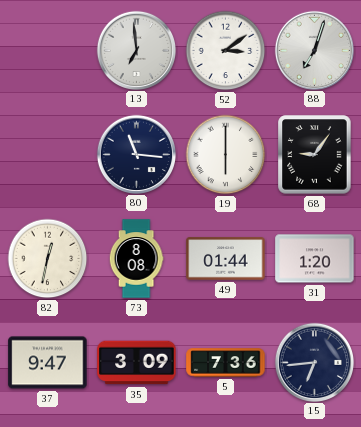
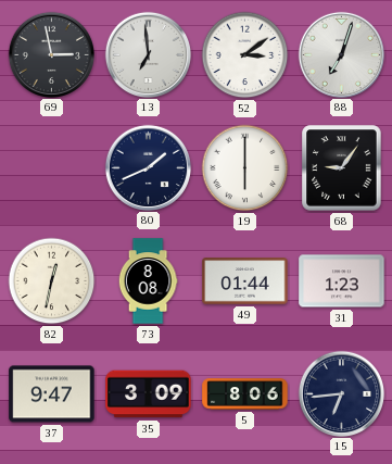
69: none -> 2:58 (51, 54)
80: 11:16 -> 1:41 (148, 167)
31: 1:20 -> 1:23 (342, 281)
5: 7:36 -> 8:06 (245, 394)
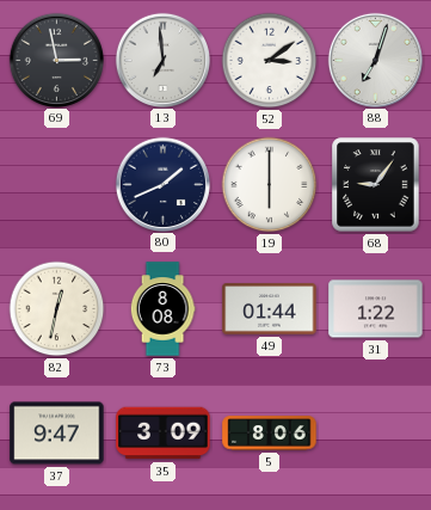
31: 1:23 -> 1:22 (376, 309)
15: 6:44 -> none (341, 393)
